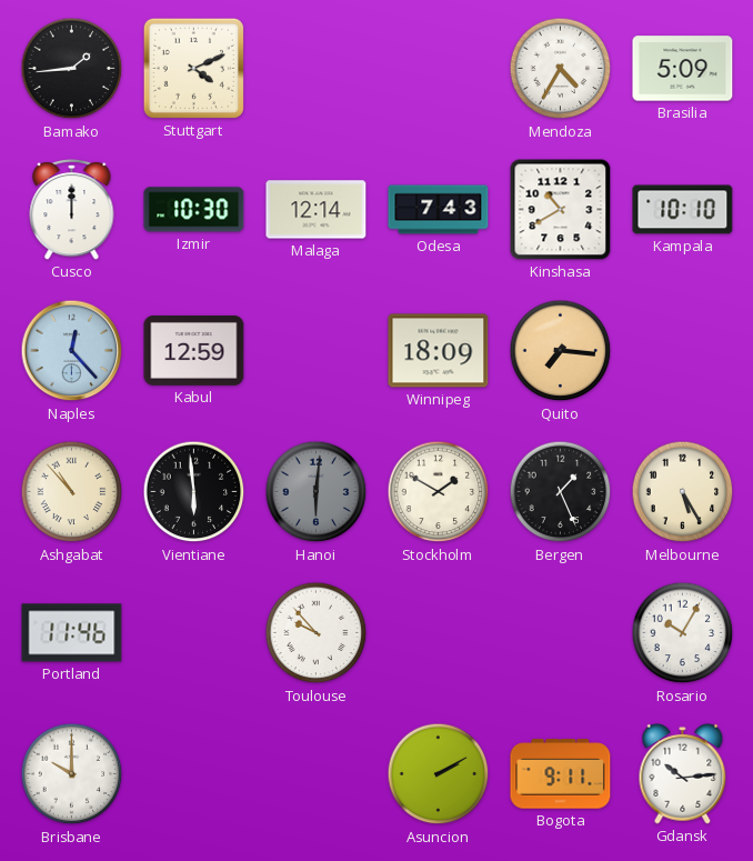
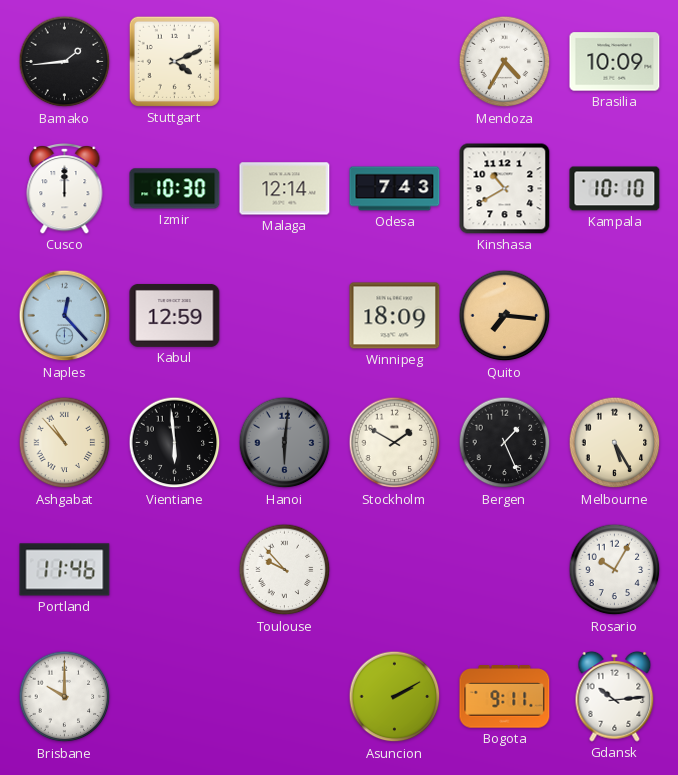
Brasilia: 5:09 -> 10:09 (615, 62)
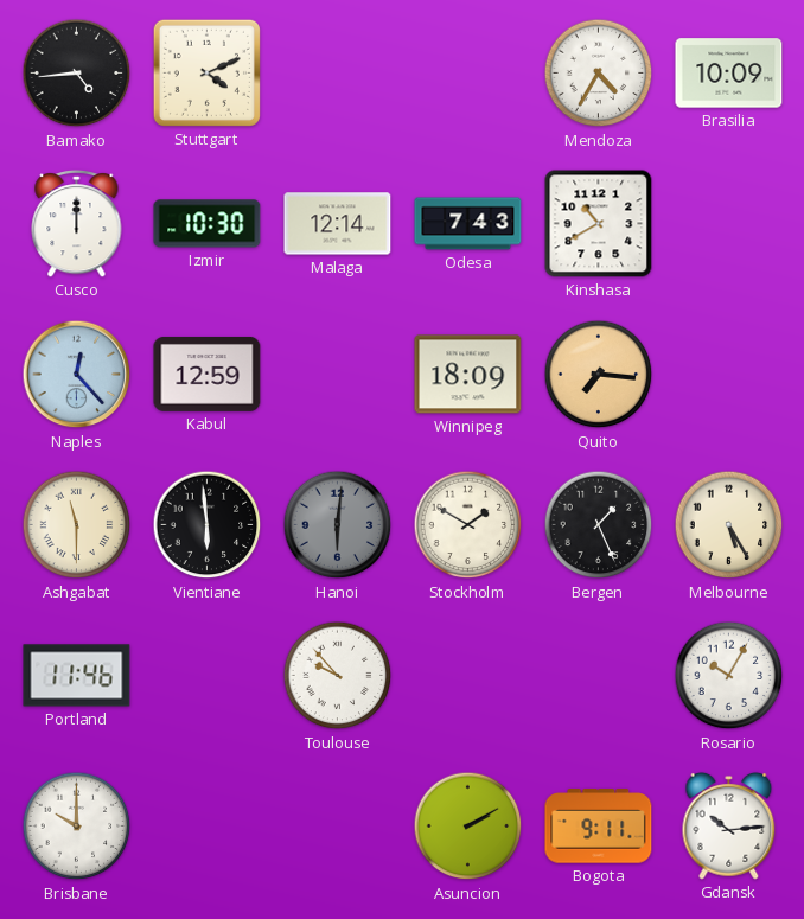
Bamako: 1:44 -> 4:44 (77, 74)
Kampala: 10:10 -> none (615, 189)
Ashgabat: 10:53 -> 11:30 (77, 525)
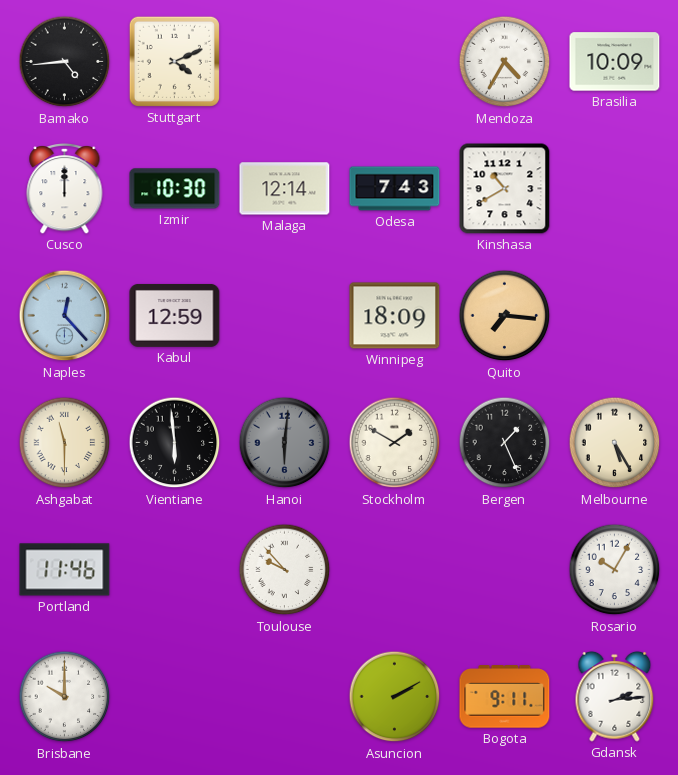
Gdansk: 10:14 -> 2:14 (615, 696)
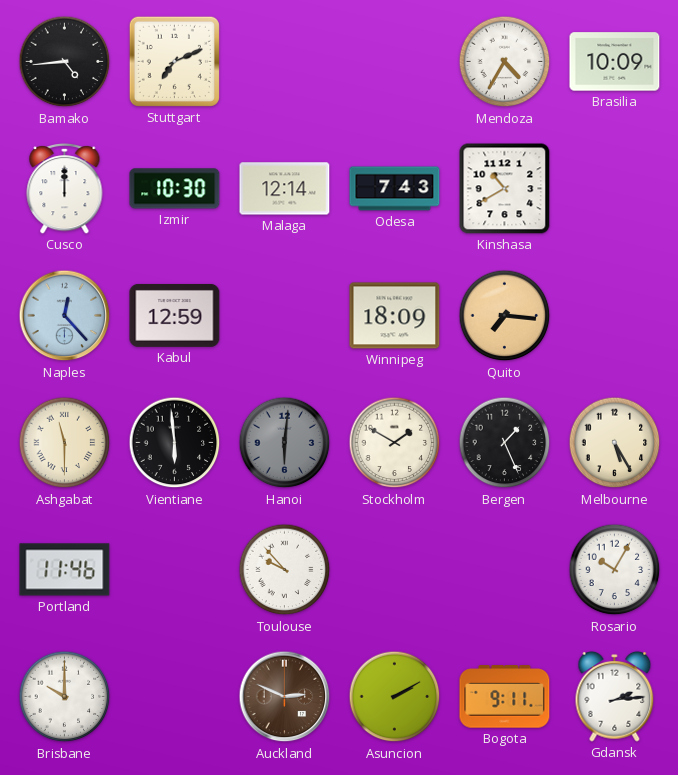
Stuttgart: 4:11 -> 7:11 (174, 61)
Auckland: none -> 2:49 (285, 697)
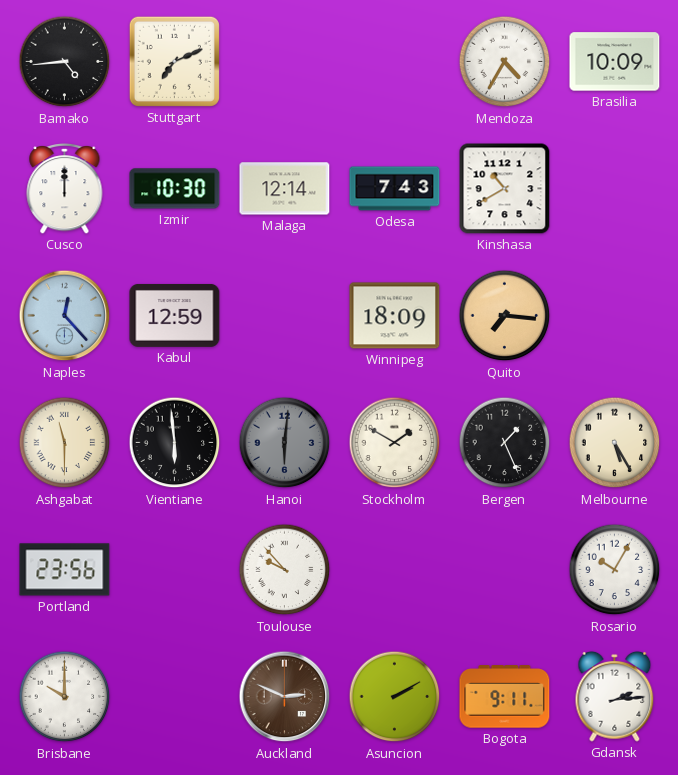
Portland: 11:46 -> 23:56 (65, 570)
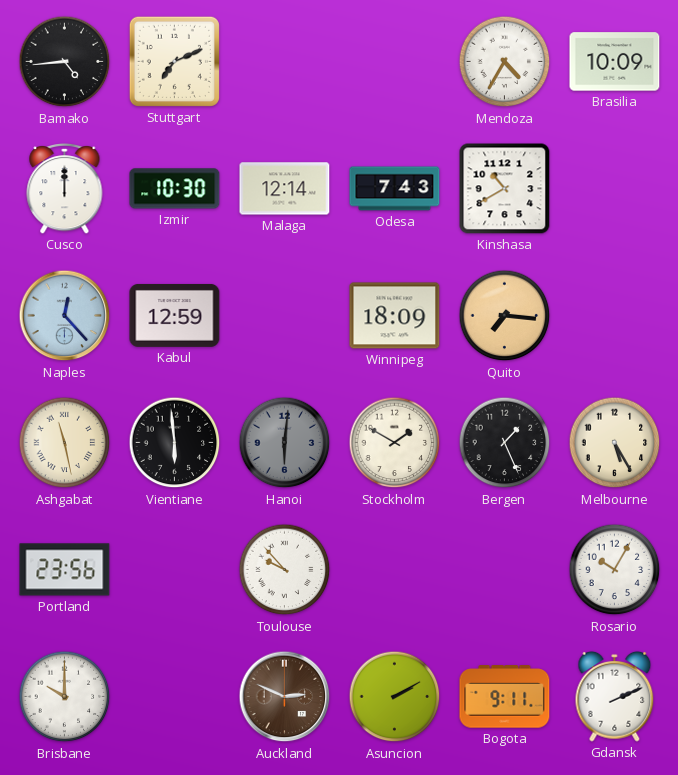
Ashgabat: 11:30 -> 11:28 (65, 443)
Gdansk: 2:14 -> 2:11 (615, 696)
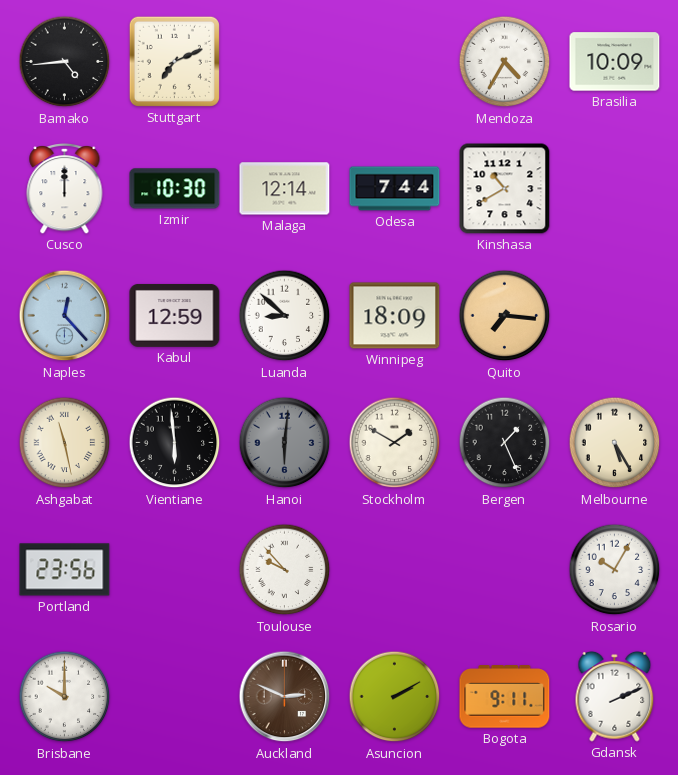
Odesa: 7:43 -> 7:44 (395, 189)
Luanda: none -> 8:52 (285, 316)
